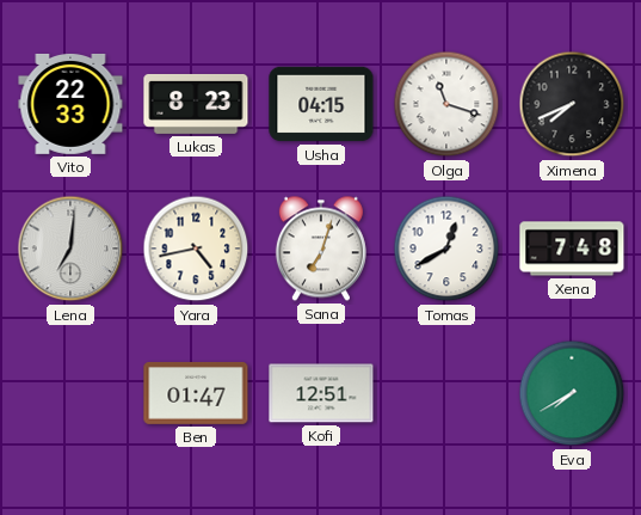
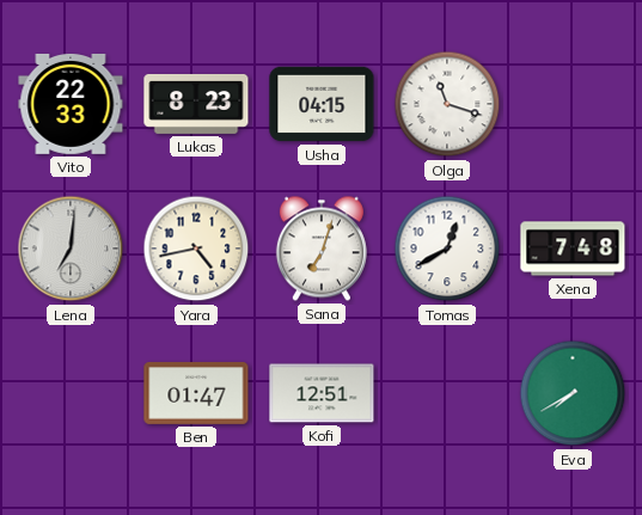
Ximena: 7:41 -> none (572, 104)
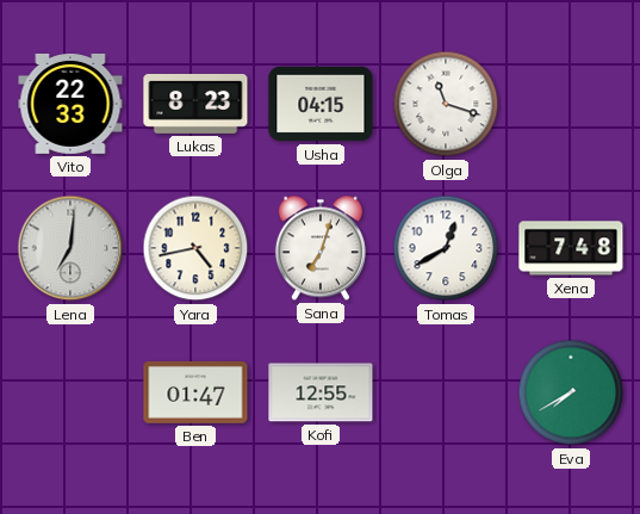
Kofi: 12:51 -> 12:55 (321, 392)
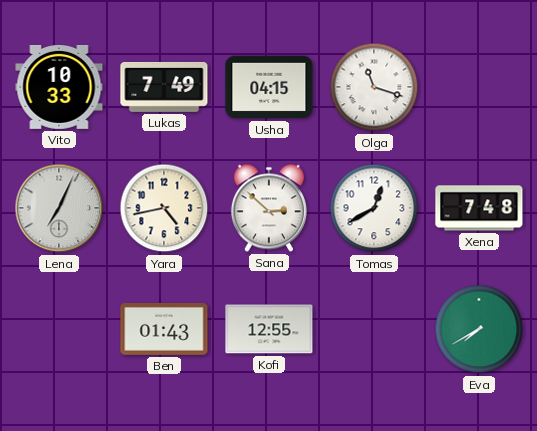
Vito: 22:33 -> 10:33 (59, 87)
Lukas: 8:23 -> 7:49 (164, 87)
Lena: 7:01 -> 7:04 (59, 208)
Sana: 7:03 -> 2:52 (269, 208)
Ben: 01:47 -> 01:43 (164, 329)
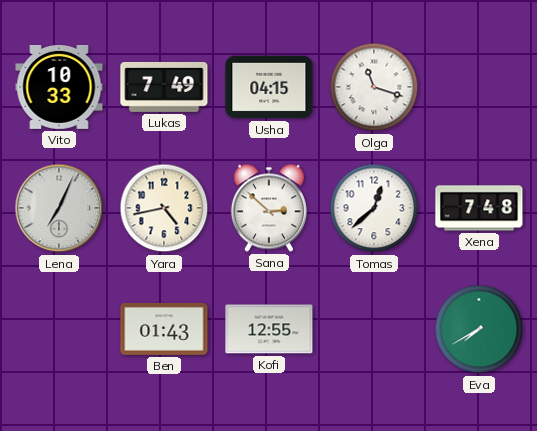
Tomas: 12:40 -> 12:38 (374, 208)
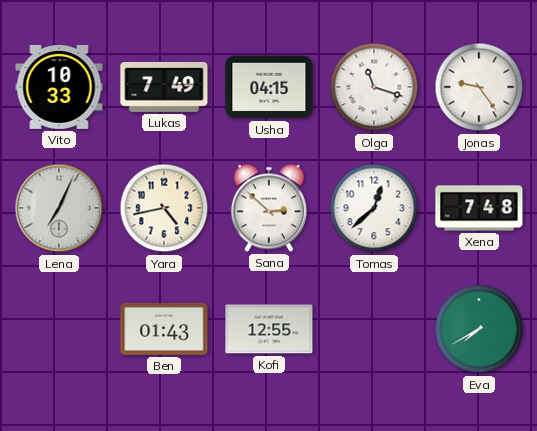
Jonas: none -> 9:24 (479, 87)
